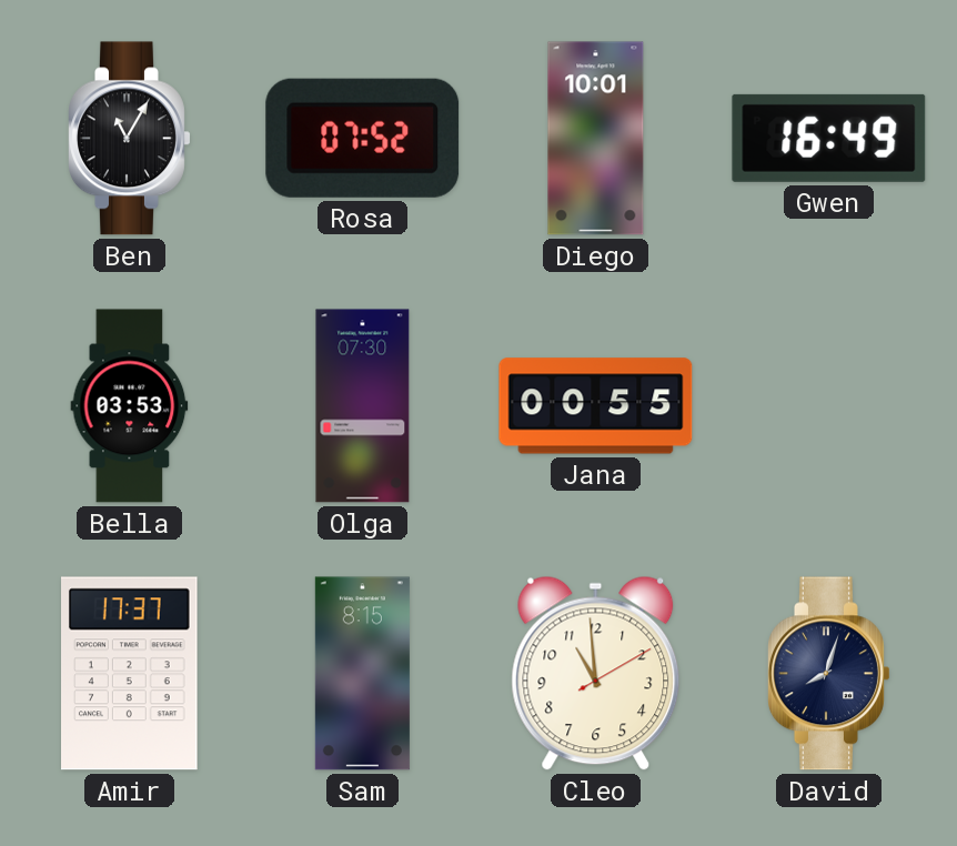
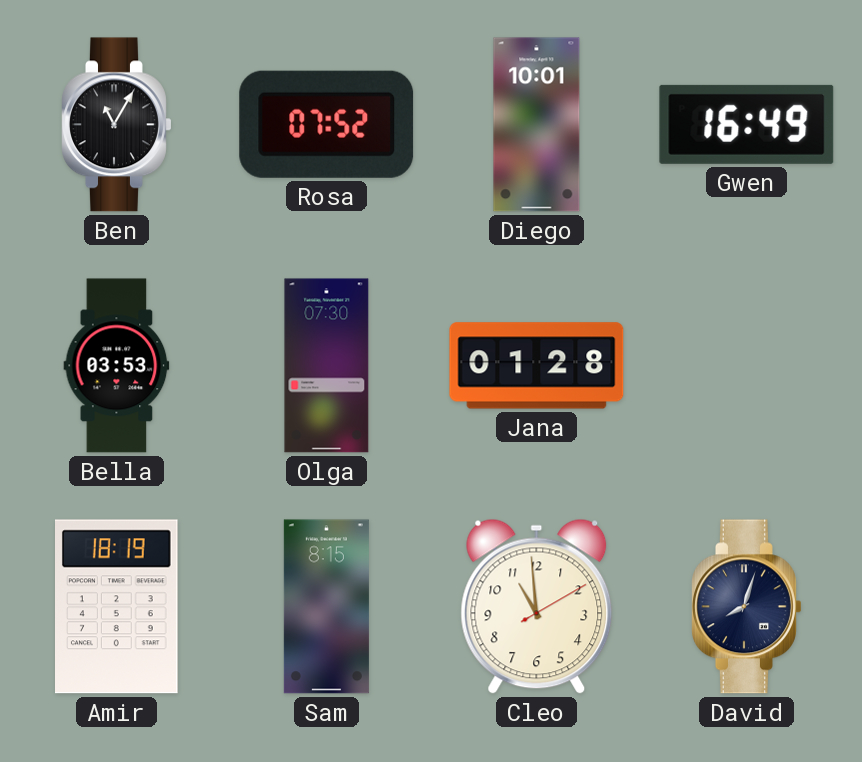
Jana: 00:55 -> 01:28 (537, 366)
Amir: 17:37 -> 18:19 (117, 607)
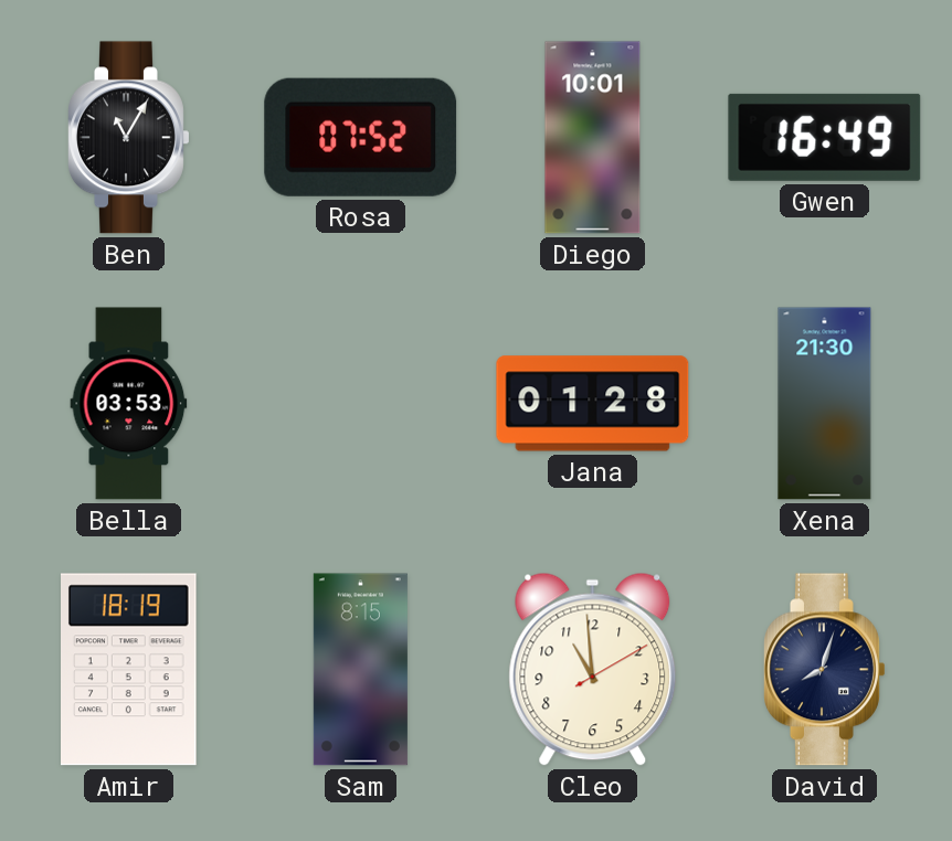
Olga: 07:30 -> none (327, 366)
Xena: none -> 21:30 (825, 404)
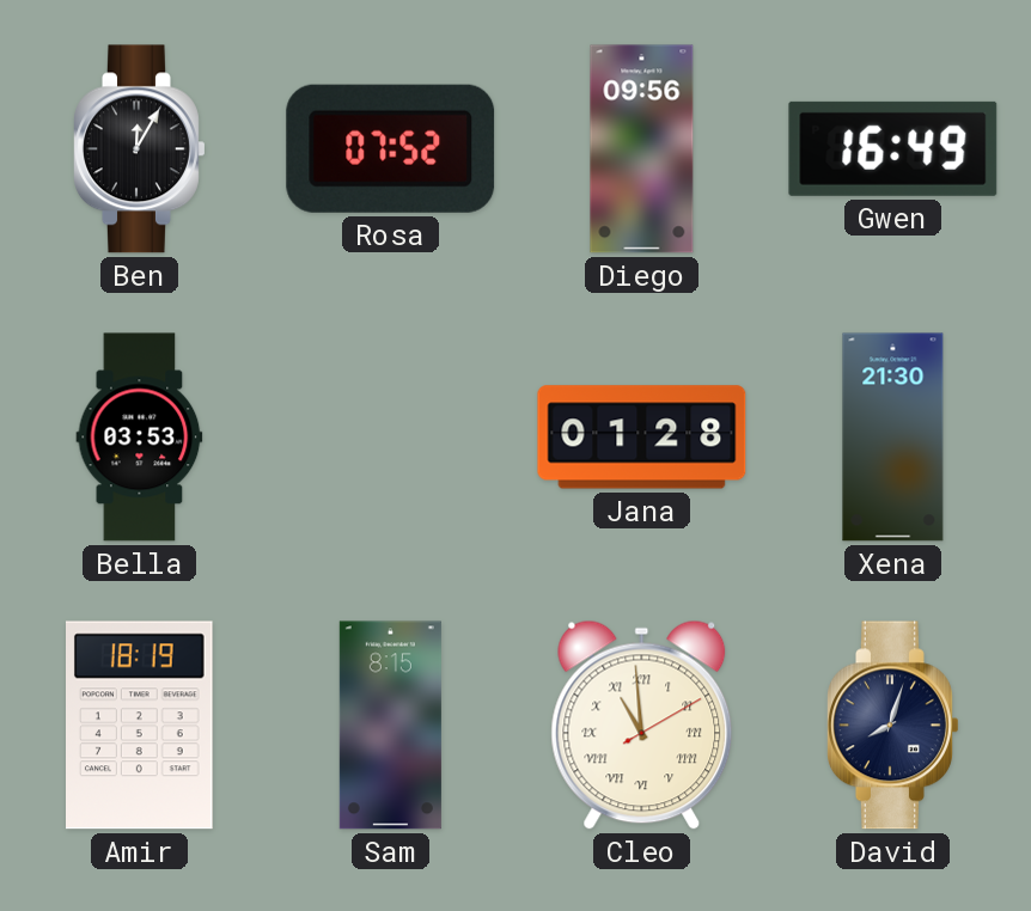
Ben: 11:05 -> 12:05 (140, 149)
Diego: 10:01 -> 09:56 (642, 149)
Cleo numerals: Arabic -> Roman (642, 724)
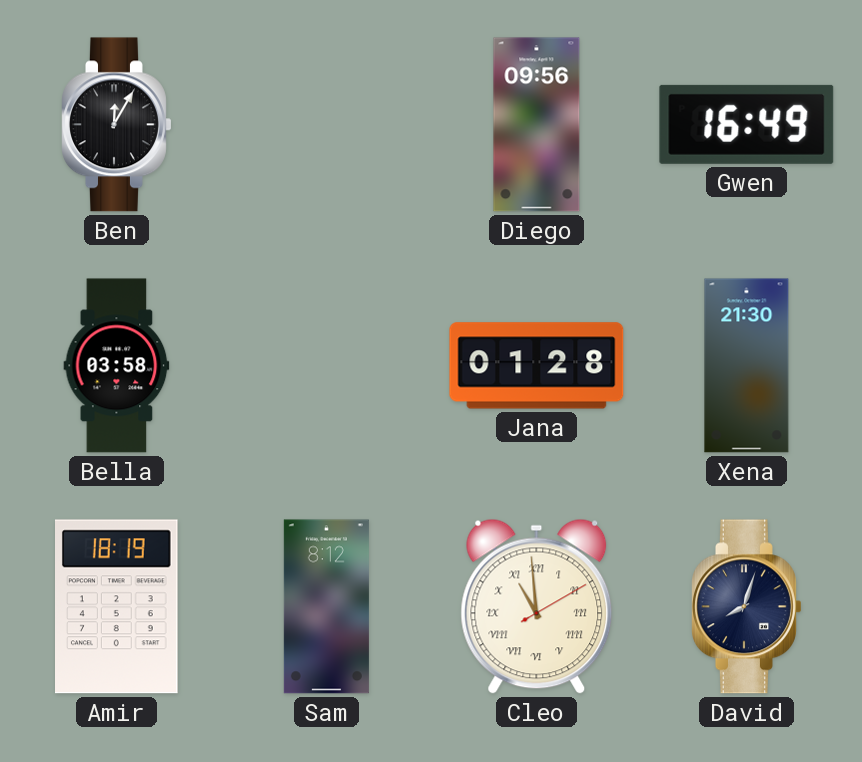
Rosa: 07:52 -> none (391, 148)
Bella: 03:53 -> 03:58 (117, 366)
Sam: 8:15 -> 8:12 (326, 607)
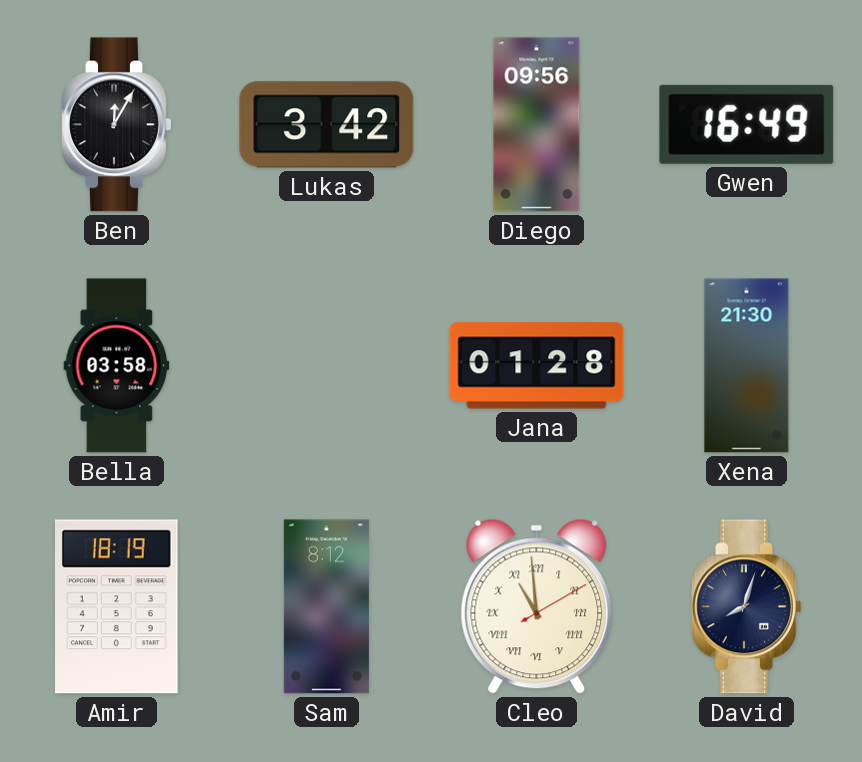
Lukas: none -> 3:42 (327, 125)
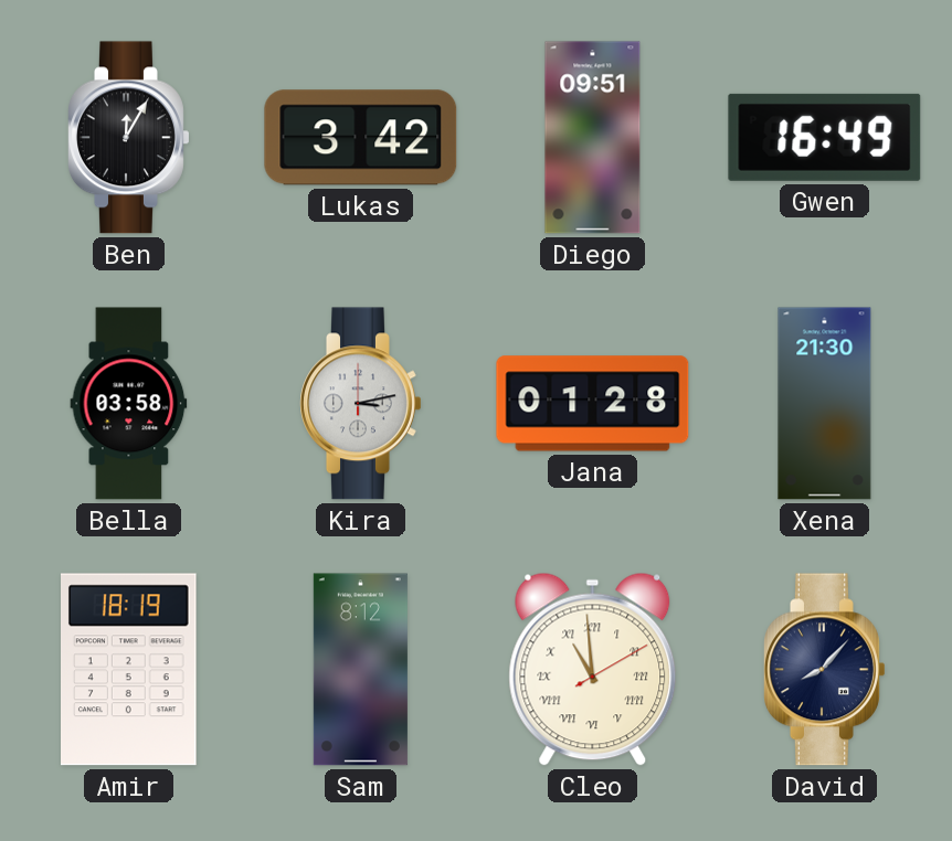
Diego: 09:56 -> 09:51 (593, 138)
Kira: none -> 3:13 (361, 404)
David: 8:03 -> 8:07 (825, 670)
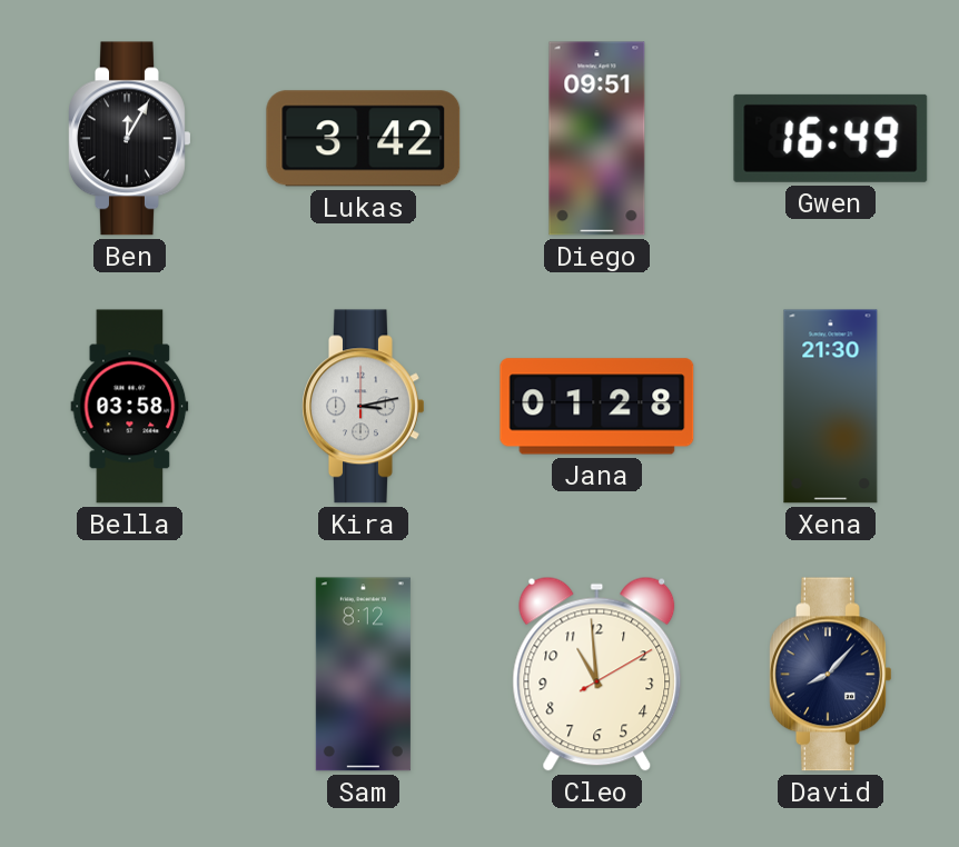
Amir: 18:19 -> none (129, 670)
Cleo numerals: Roman -> Arabic (597, 674)
